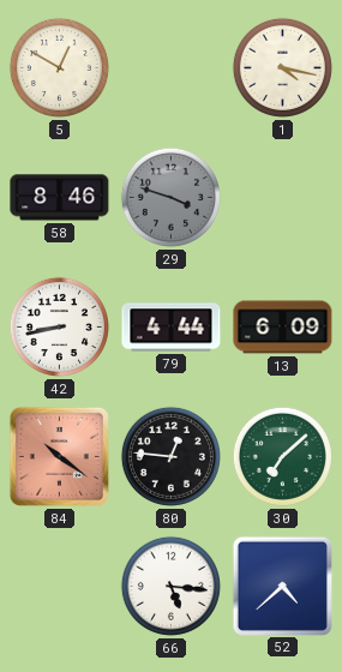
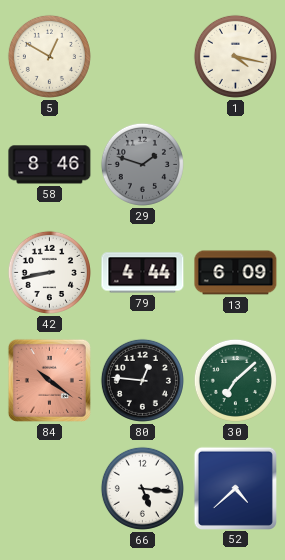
29: 3:48 -> 1:48 (142, 164)
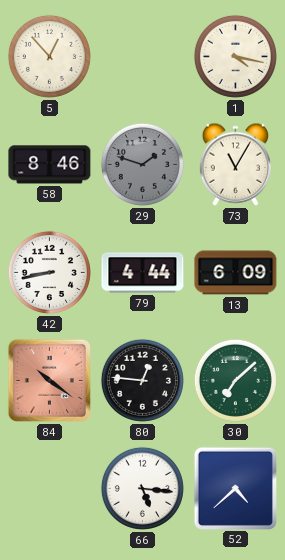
5: 12:50 -> 12:53 (49, 56)
73: none -> 11:05 (235, 164)
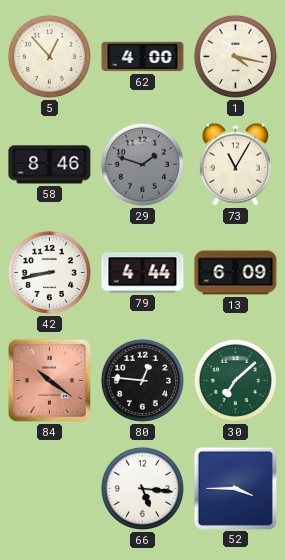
62: none -> 4:00 (143, 57)
52: 4:38 -> 3:45 (235, 488)
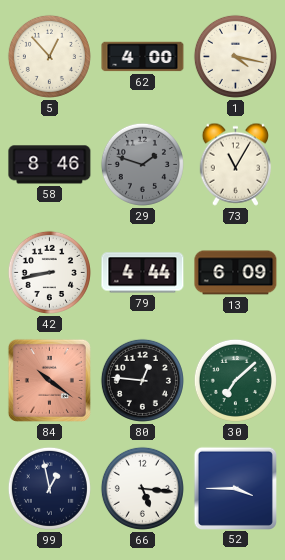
99: none -> 12:58 (49, 488)
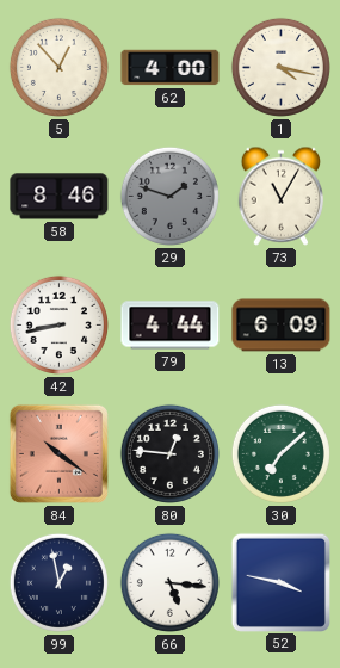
52: 3:45 -> 3:47 (280, 582)
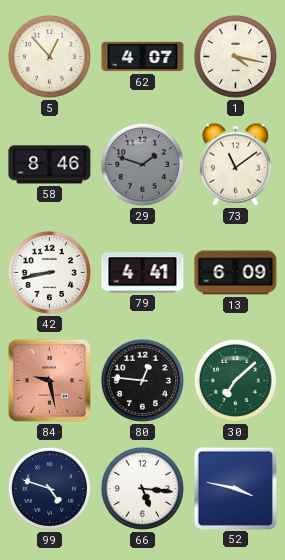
62: 4:00 -> 4:07 (143, 57)
73: 11:05 -> 11:09 (235, 164)
79: 4:44 -> 4:41 (143, 273)
84: 10:21 -> 9:28 (49, 380)
99: 12:58 -> 4:48 (49, 488)
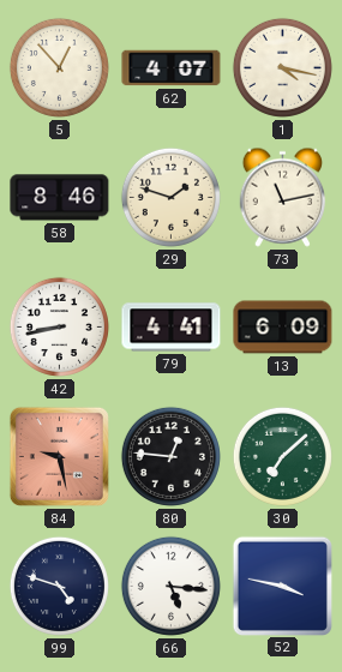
29 dial: grey -> cream (170, 197)
73: 11:09 -> 11:13 (282, 197)
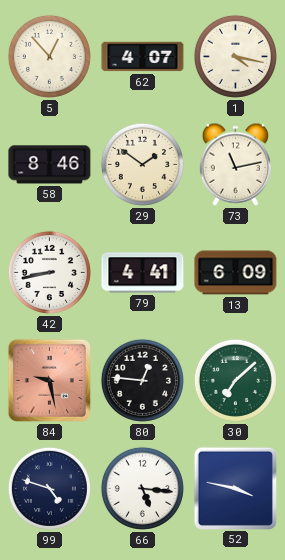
29: 1:48 -> 1:51 (142, 164)
